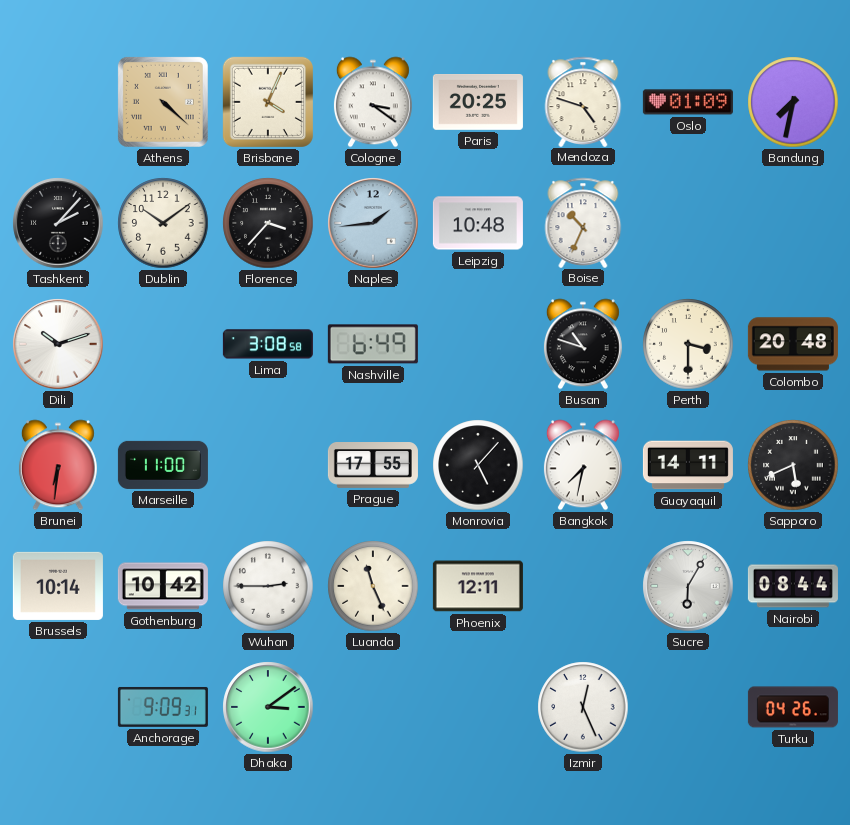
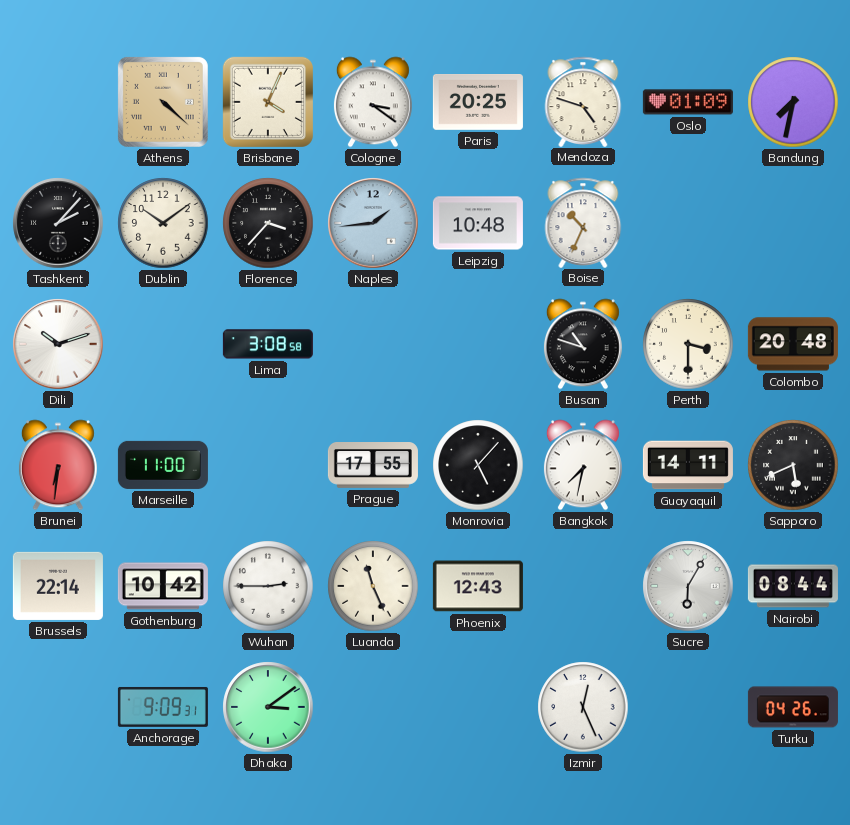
Nashville: 6:49 -> none (373, 344)
Brussels: 10:14 -> 22:14 (58, 586)
Phoenix: 12:11 -> 12:43 (478, 586)
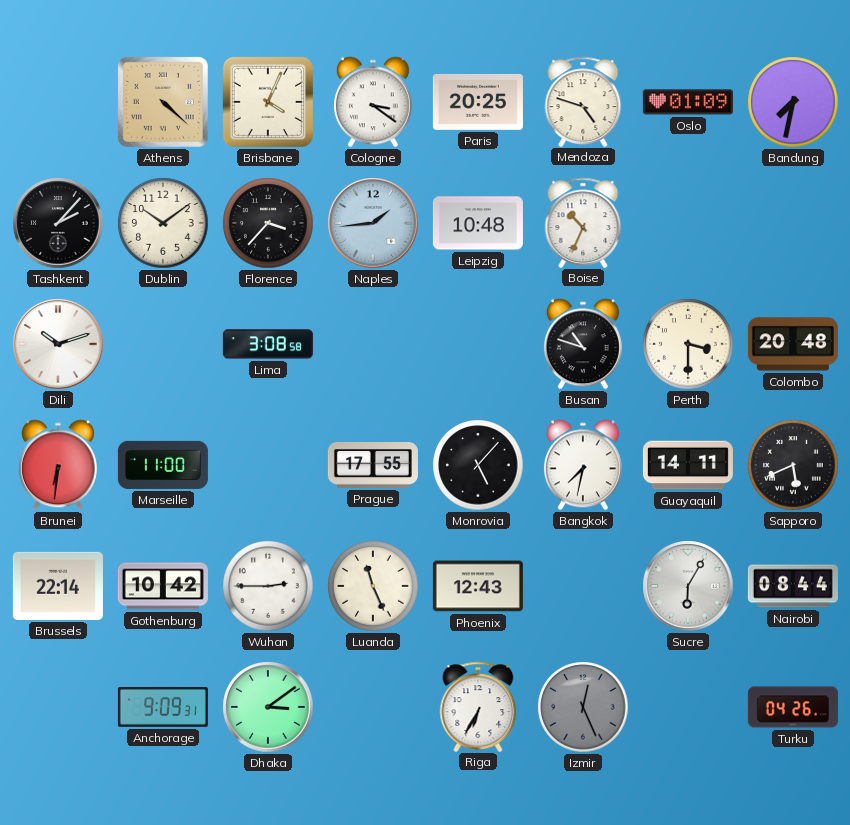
Riga: none -> 6:35 (478, 706)
Izmir dial: white -> grey (583, 707)
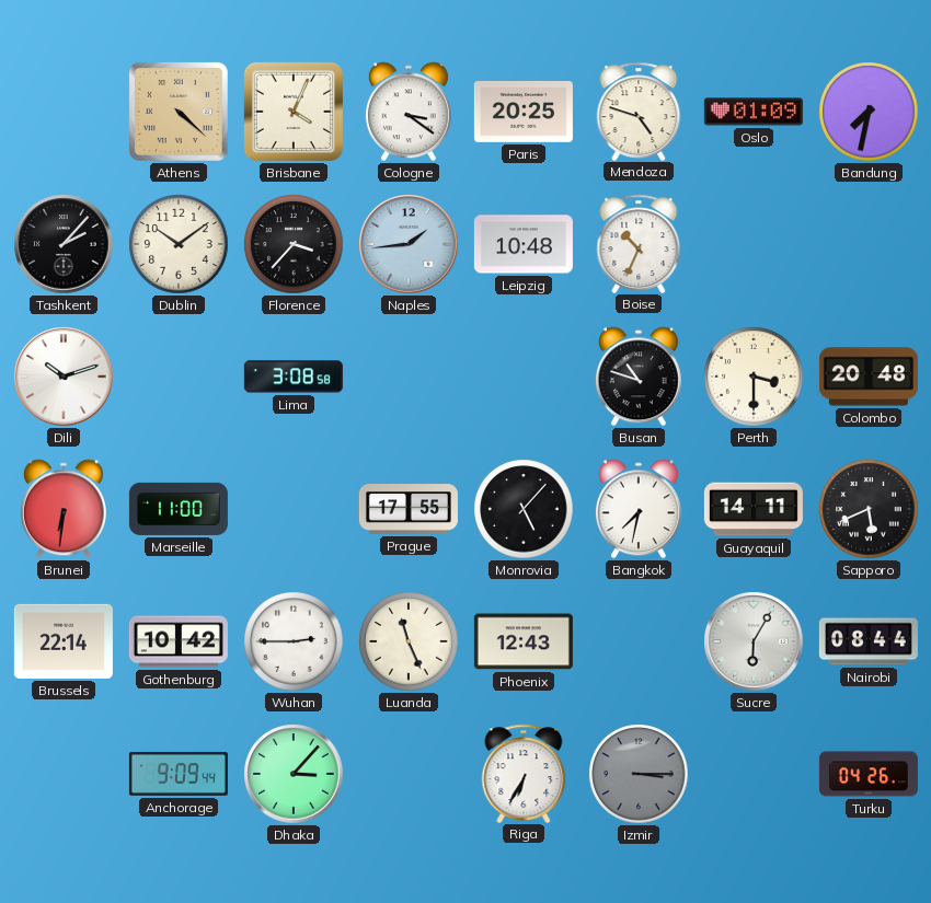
Anchorage: 9:09:31 -> 9:09:44 (179, 774)
Dhaka: 3:09 -> 3:07 (294, 774)
Izmir: 12:26 -> 3:15 (639, 774)
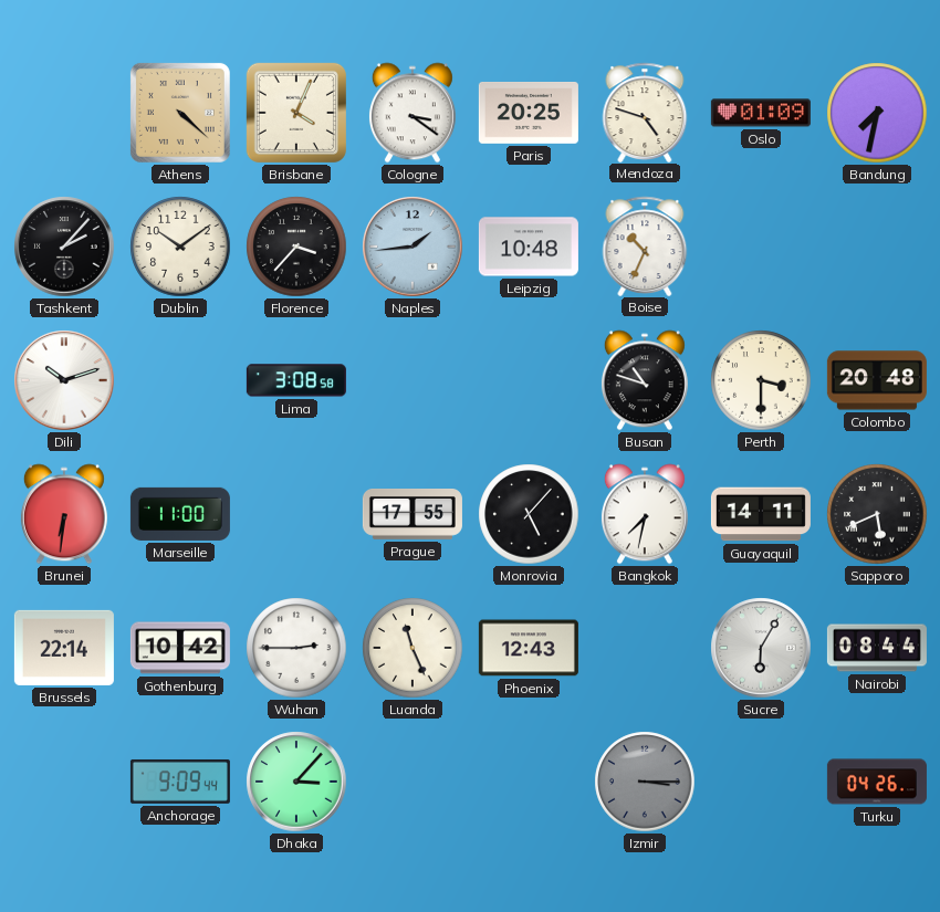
Riga: 6:35 -> none (524, 773)
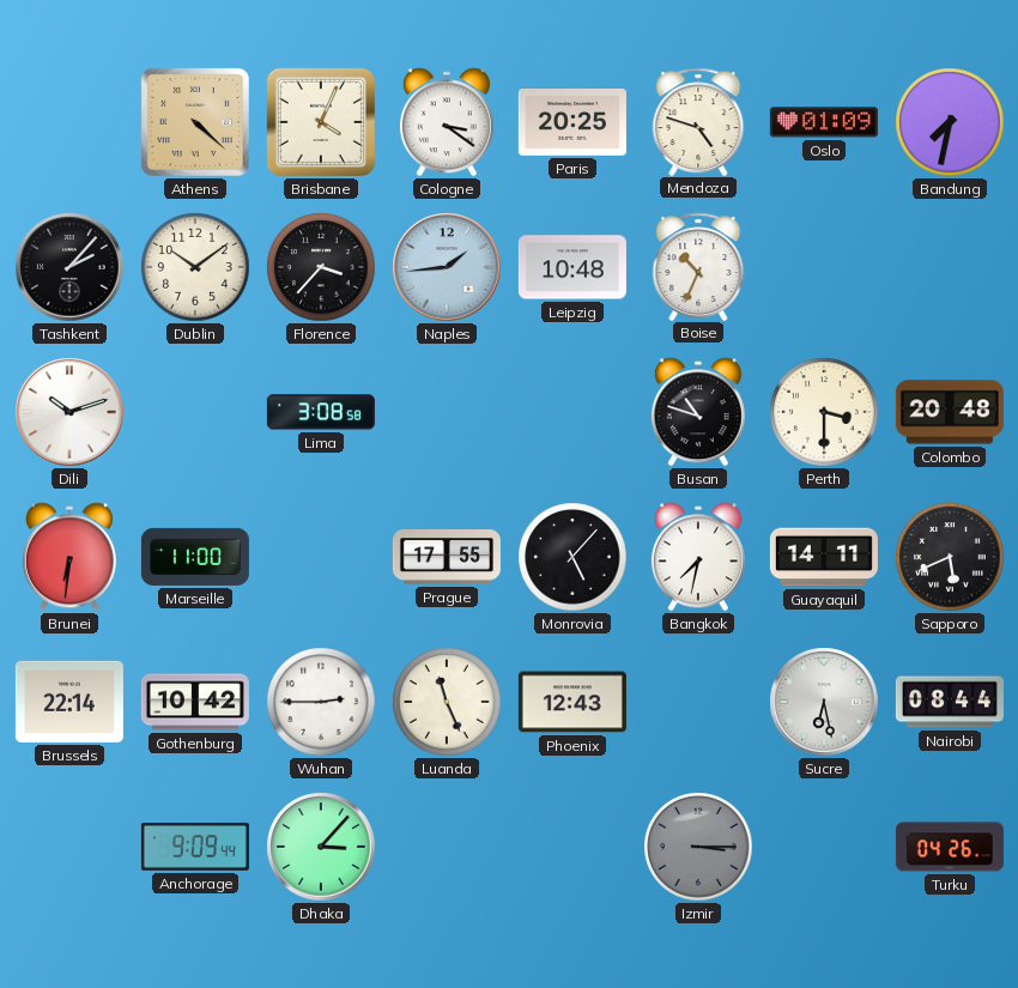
Sucre: 6:05 -> 6:28 (824, 702)
